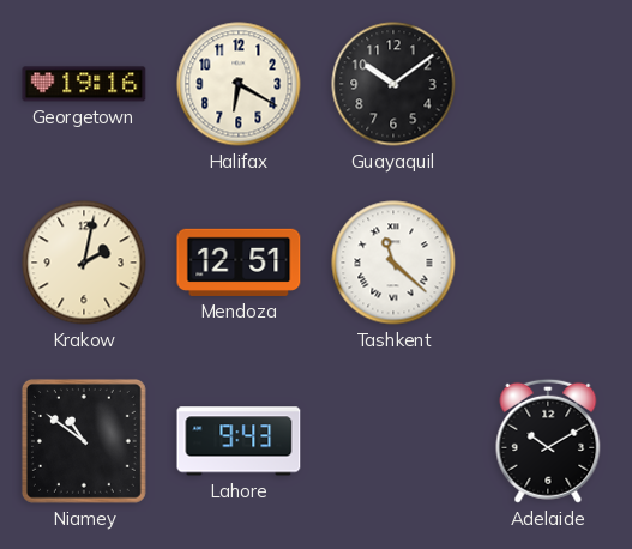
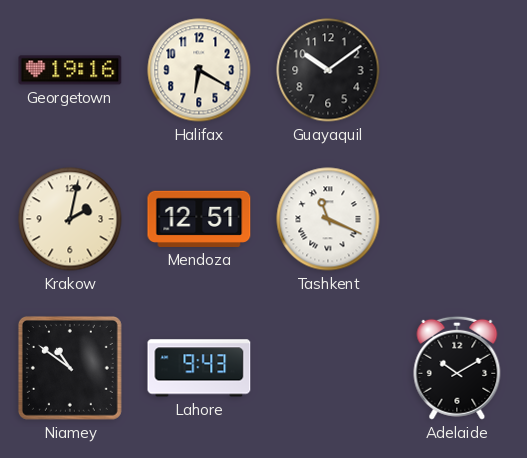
Tashkent: 11:22 -> 11:19 (328, 219)
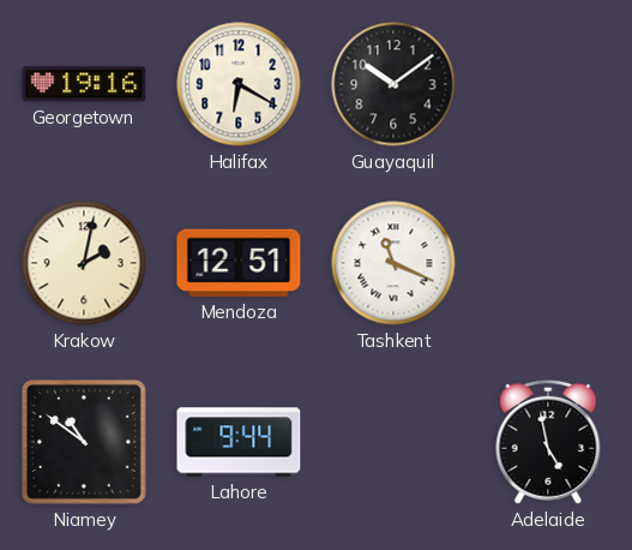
Lahore: 9:43 -> 9:44 (239, 442)
Adelaide: 10:10 -> 4:58 (548, 442)
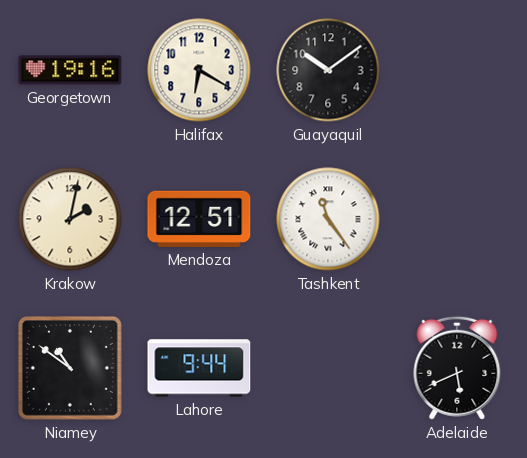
Tashkent: 11:19 -> 11:24 (328, 219)
Adelaide: 4:58 -> 5:41 (457, 368)
